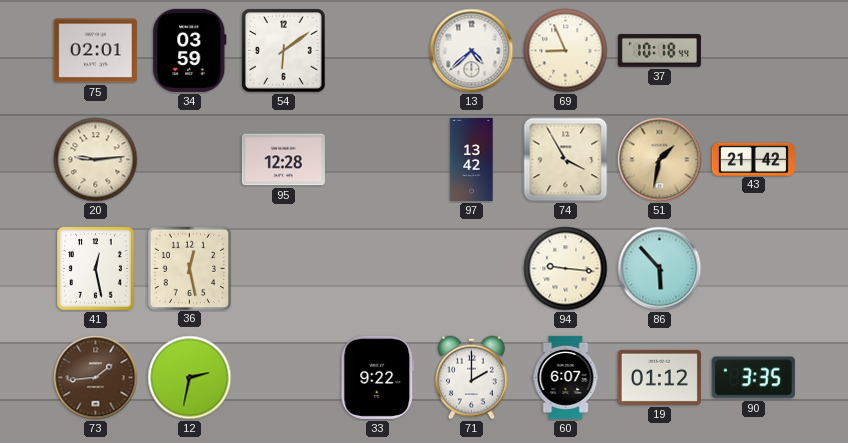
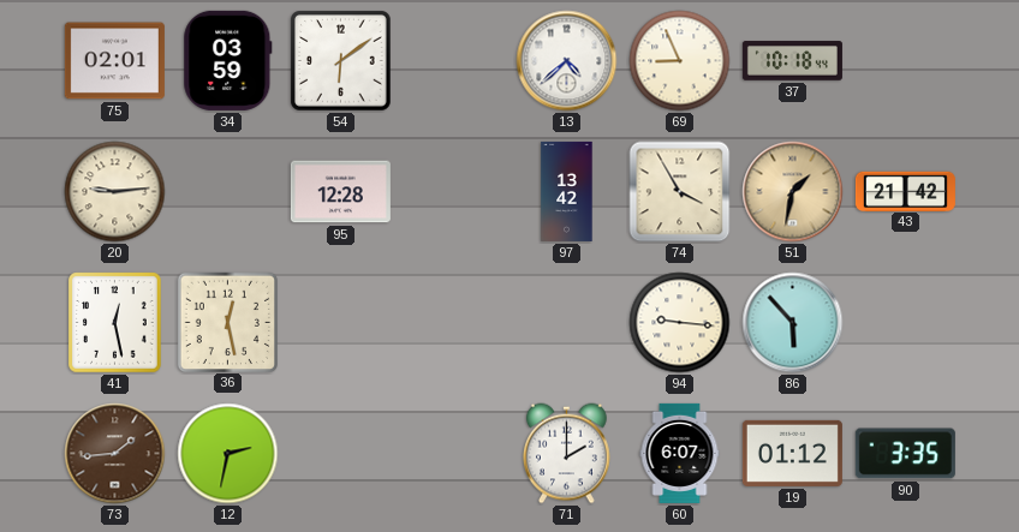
33: 9:22 -> none (378, 377)
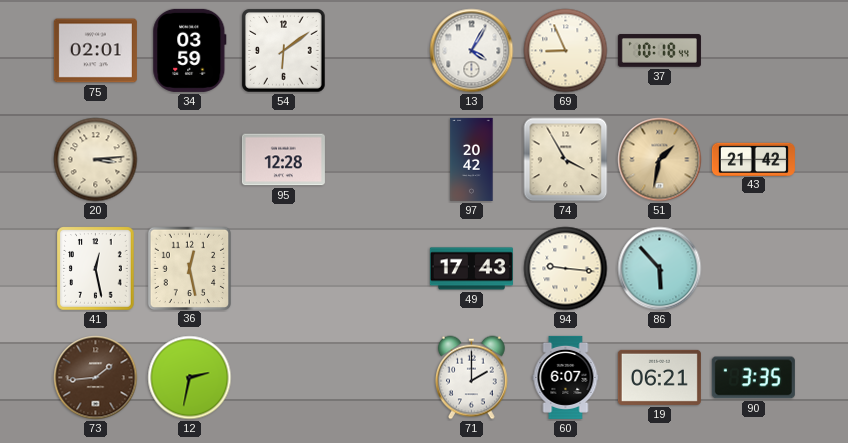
13: 4:38 -> 4:05 (472, 51)
20: 9:14 -> 3:14 (96, 160)
97: 13:42 -> 20:42 (472, 159)
49: none -> 17:43 (471, 269)
19: 01:12 -> 06:21 (659, 377)
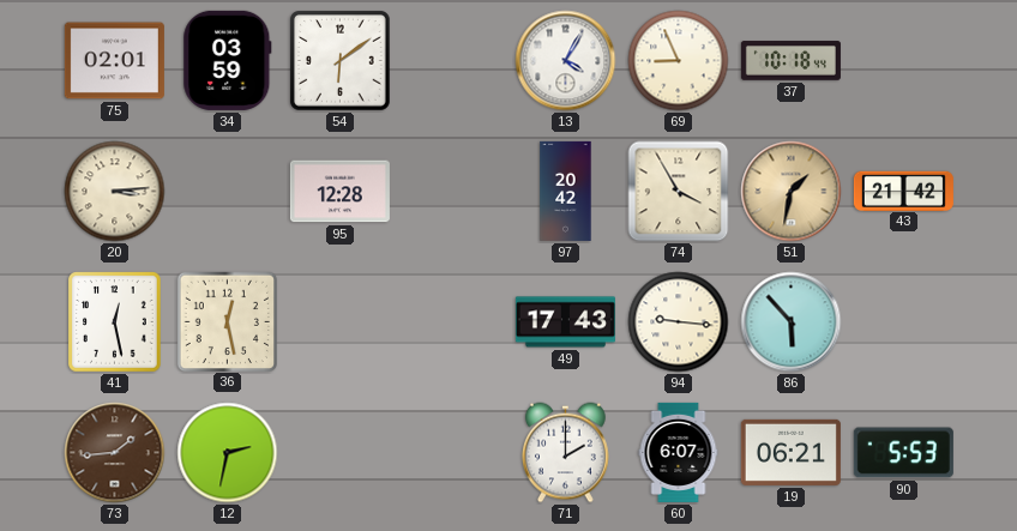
90: 3:35 -> 5:53 (903, 453)
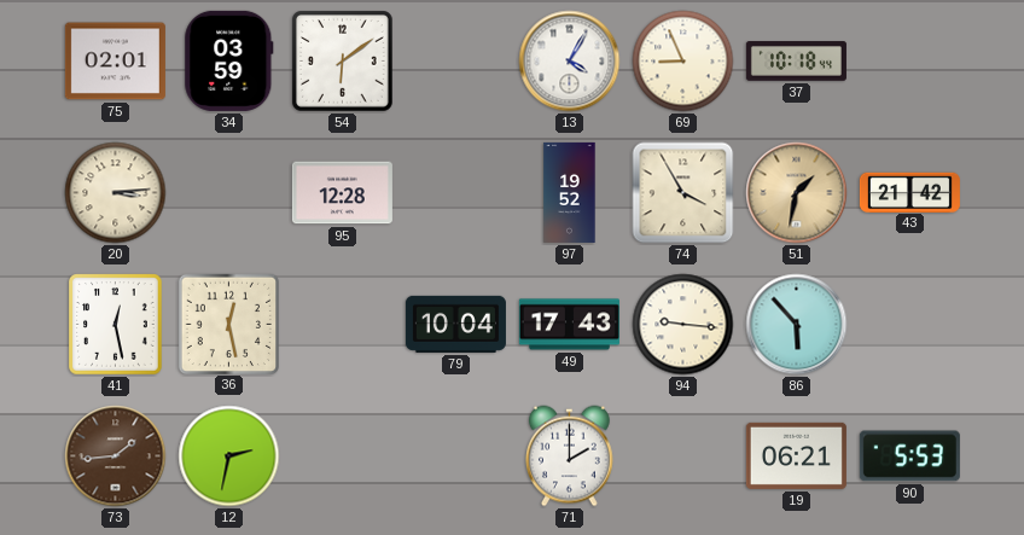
97: 20:42 -> 19:52 (570, 192)
79: none -> 10:04 (455, 324)
60: 6:07 -> none (679, 452)
